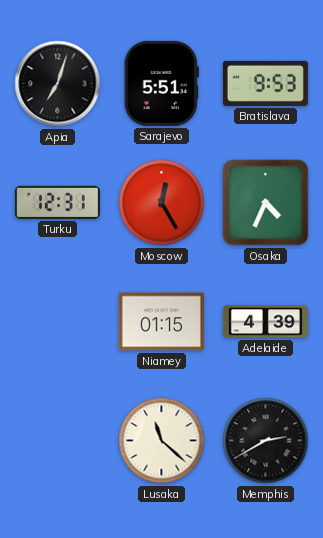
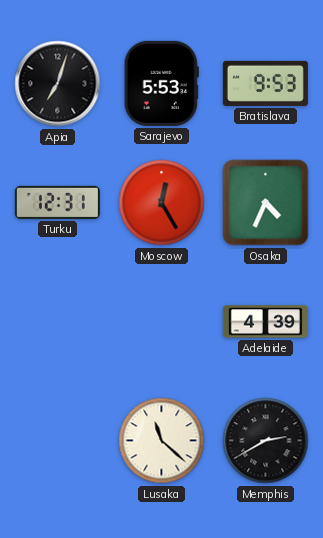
Sarajevo: 5:51 -> 5:53 (161, 83)
Niamey: 01:15 -> none (161, 322)
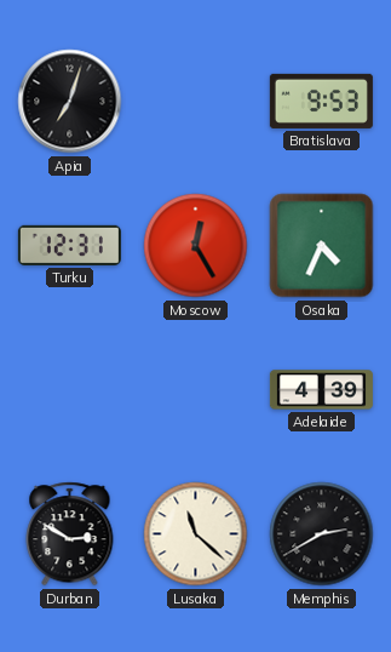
Sarajevo: 5:53 -> none (161, 83)
Durban: none -> 2:50 (70, 534)
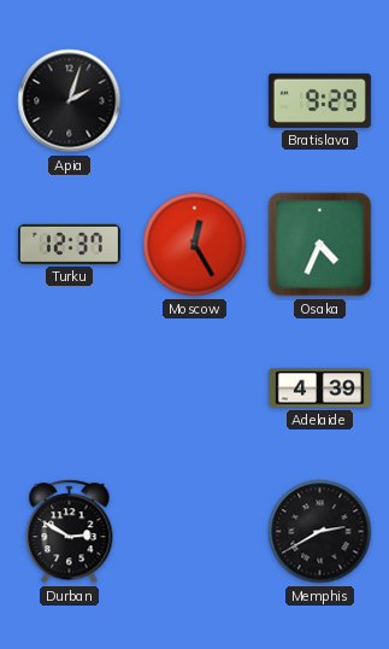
Apia: 7:03 -> 2:03 (70, 101)
Bratislava: 9:53 -> 9:29 (319, 100)
Turku: 12:31 -> 12:37 (69, 244)
Lusaka: 11:22 -> none (196, 534)
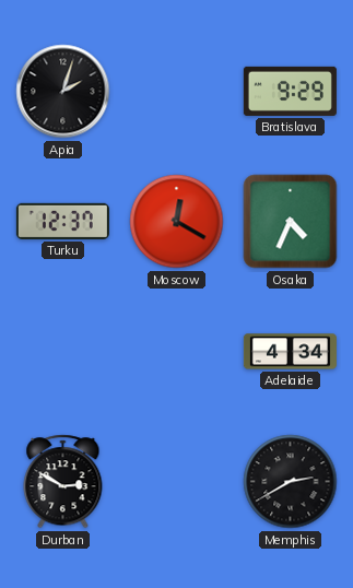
Moscow: 12:25 -> 12:20 (177, 222)
Adelaide: 4:39 -> 4:34 (290, 352)
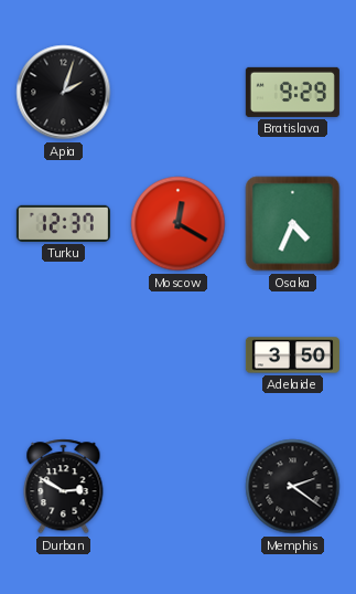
Adelaide: 4:34 -> 3:50 (292, 356)
Memphis: 2:40 -> 2:21 (293, 487)
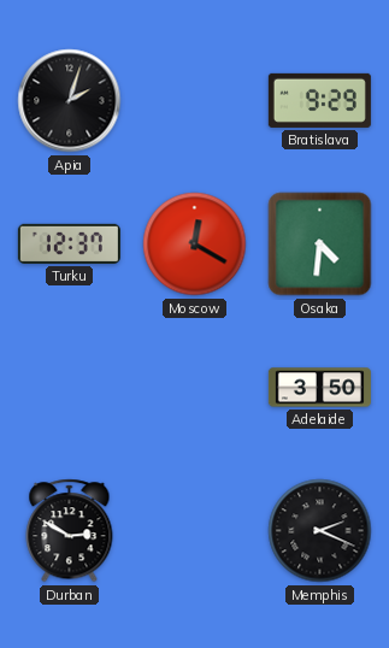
Osaka: 4:34 -> 4:31 (320, 245)
Memphis: 2:21 -> 2:19 (320, 531)
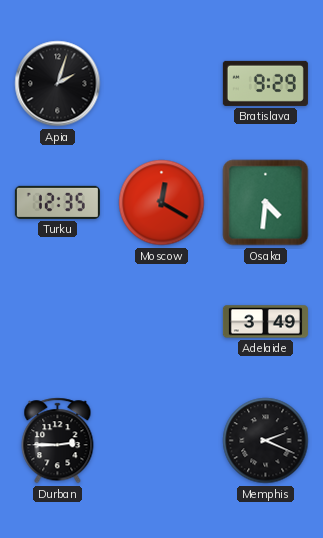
Turku: 12:37 -> 12:35 (57, 202)
Adelaide: 3:50 -> 3:49 (265, 322)
Durban: 2:50 -> 2:45 (58, 441)
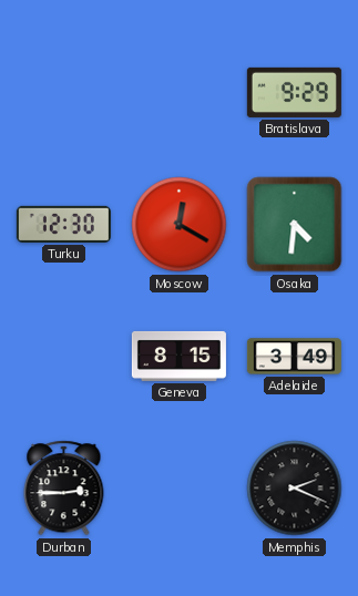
Apia: 2:03 -> none (58, 84)
Turku: 12:35 -> 12:30 (63, 224)
Geneva: none -> 8:15 (178, 356)
